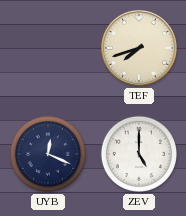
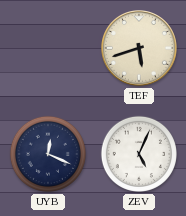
TEF: 7:42 -> 5:42 (140, 49)
ZEV: 5:00 -> 5:04 (139, 154)
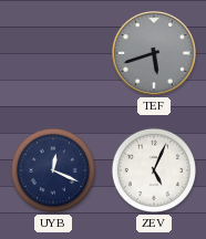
TEF dial: cream -> grey (155, 54)
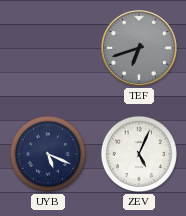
TEF: 5:42 -> 6:42 (140, 49)
UYB: 12:19 -> 5:19 (48, 154)
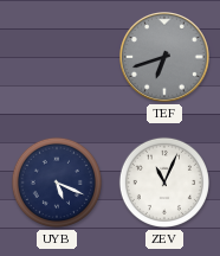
ZEV: 5:04 -> 11:04 (164, 183)
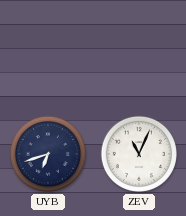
TEF: 6:42 -> none (166, 58)
UYB: 5:19 -> 6:42 (48, 154)
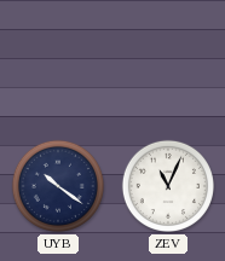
UYB: 6:42 -> 10:21 (58, 186)
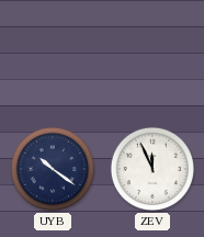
ZEV: 11:04 -> 11:56 (152, 169)
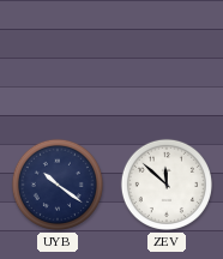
ZEV: 11:56 -> 11:52 (167, 185)
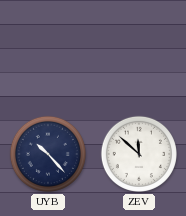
UYB: 10:21 -> 10:23 (48, 154)
